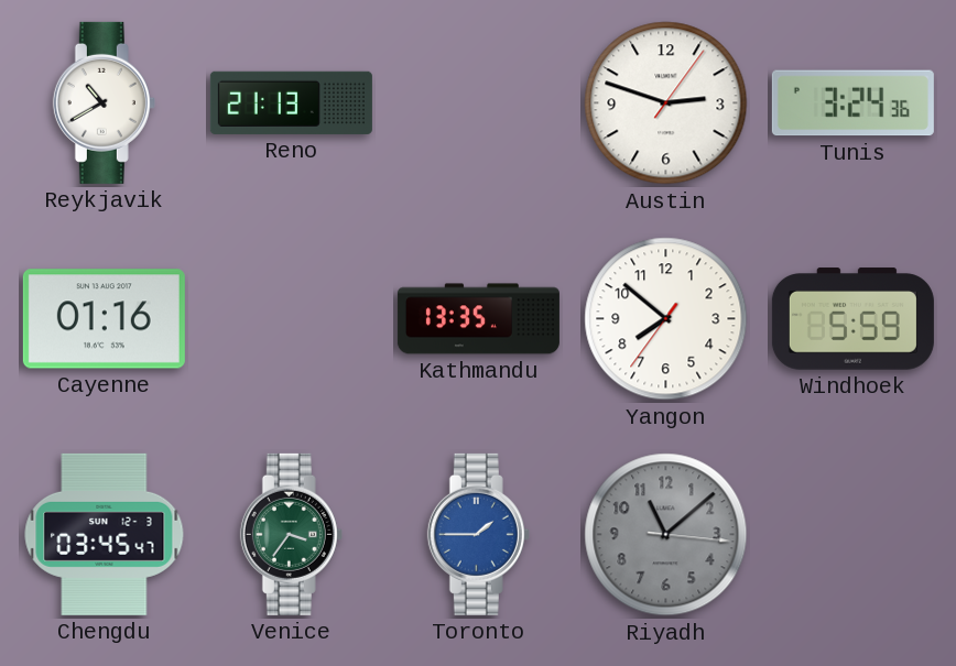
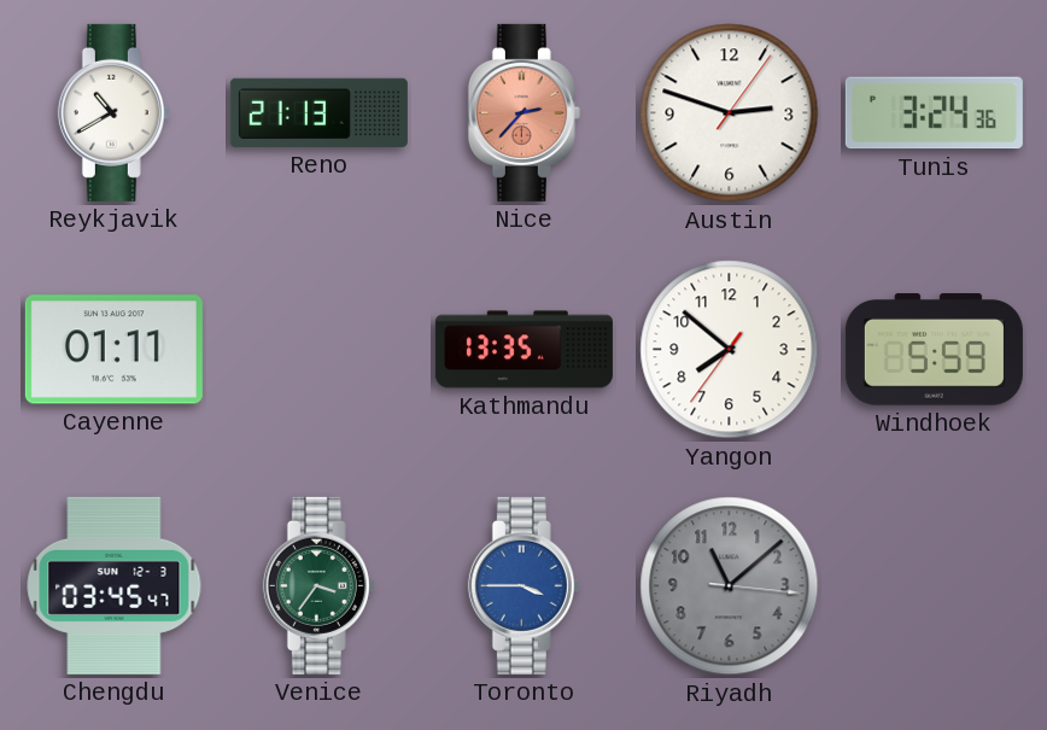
Nice: none -> 2:37 (523, 112)
Cayenne: 01:16 -> 01:11 (113, 350)
Toronto: 1:45 -> 3:45 (523, 585)
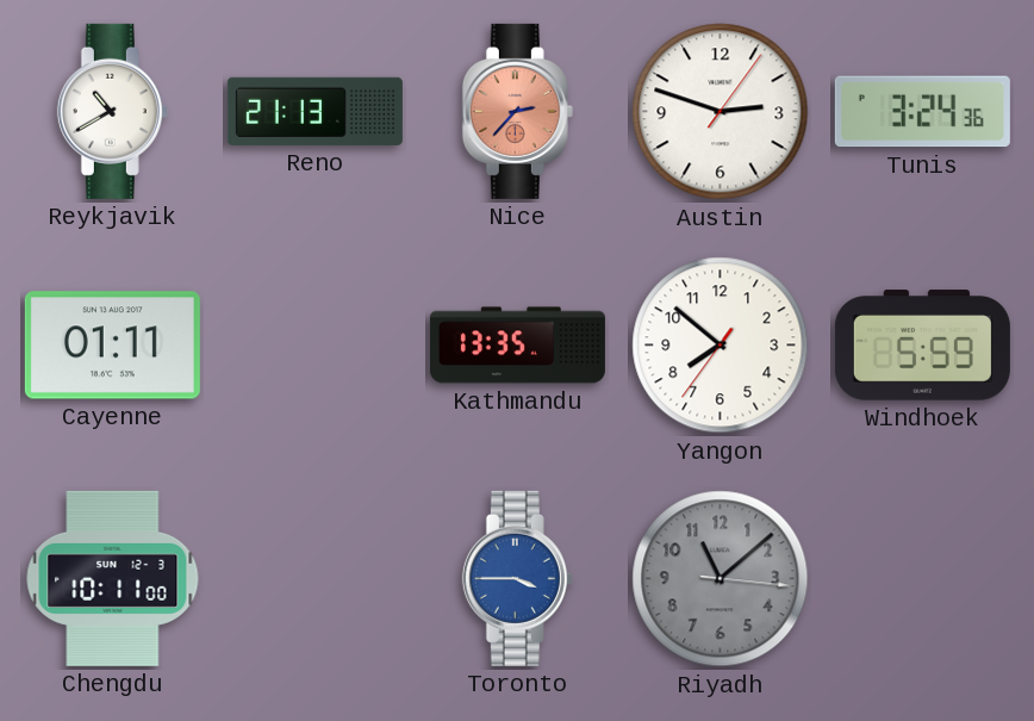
Chengdu: 03:45 -> 10:11 (113, 578)
Venice: 3:36 -> none (318, 585)
